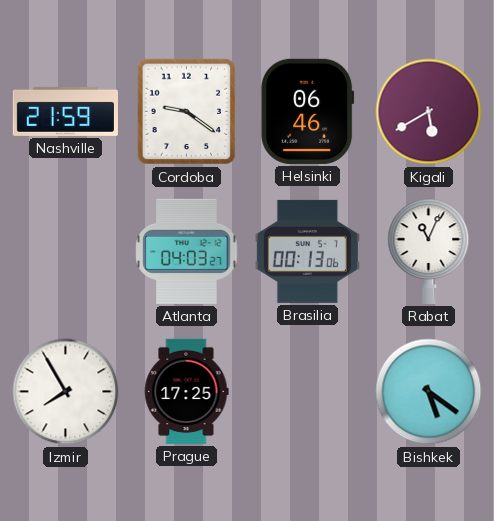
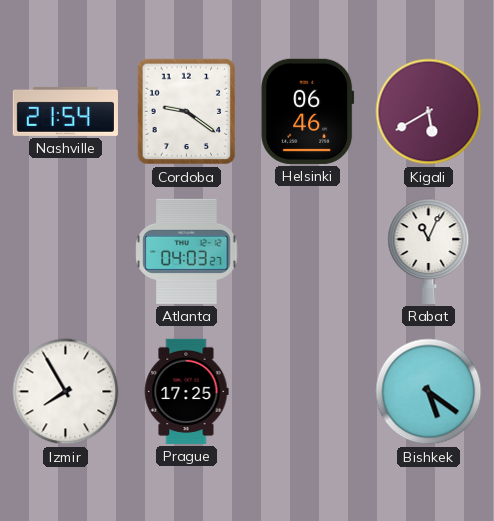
Nashville: 21:59 -> 21:54 (65, 111)
Brasilia: 00:13 -> none (307, 251)
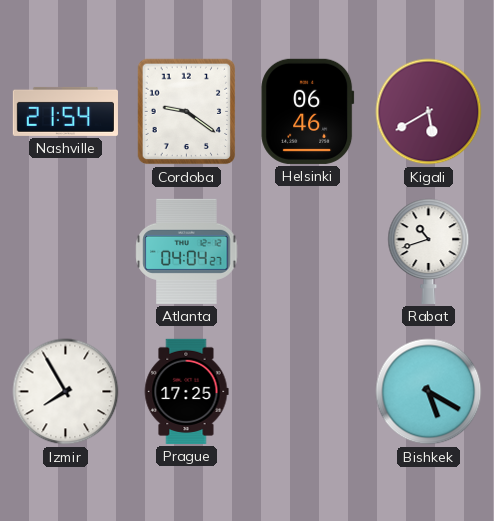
Atlanta: 04:03 -> 04:04 (187, 251)
Rabat: 11:04 -> 10:42 (429, 251)
Bishkek: 5:21 -> 5:20 (429, 392)
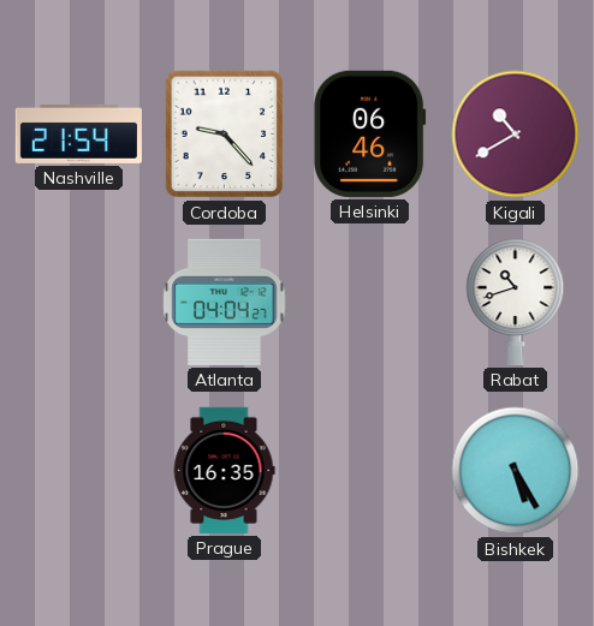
Cordoba: 9:21 -> 9:23 (225, 135)
Kigali: 5:40 -> 10:40 (516, 135)
Izmir: 7:55 -> none (66, 392)
Prague: 17:25 -> 16:35 (224, 470)
Bishkek: 5:20 -> 5:25 (516, 471)
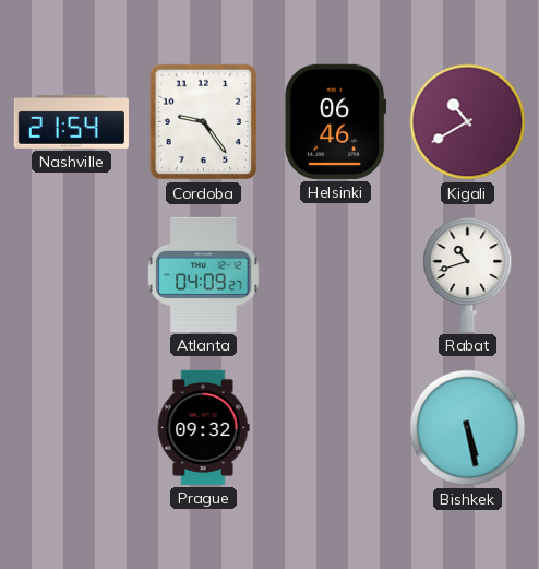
Cordoba: 9:23 -> 9:24 (204, 122)
Atlanta: 04:04 -> 04:09 (204, 274)
Prague: 16:35 -> 09:32 (203, 427)
Bishkek: 5:25 -> 5:28 (468, 428)
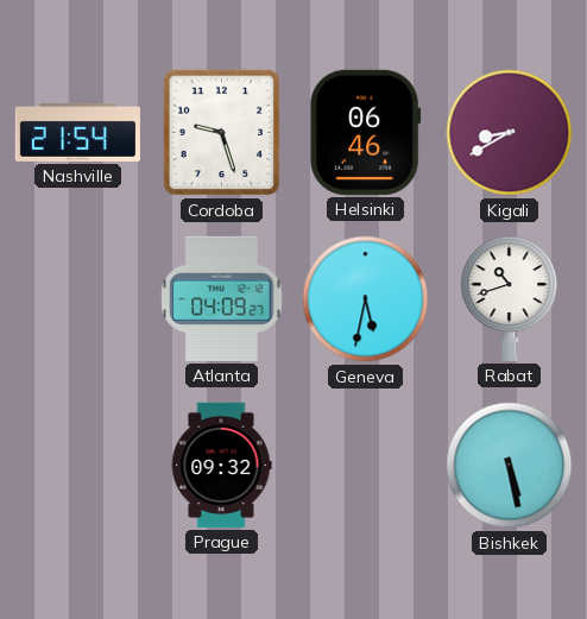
Cordoba: 9:24 -> 9:27 (222, 133)
Kigali: 10:40 -> 8:40 (510, 133)
Geneva: none -> 5:32 (366, 299)
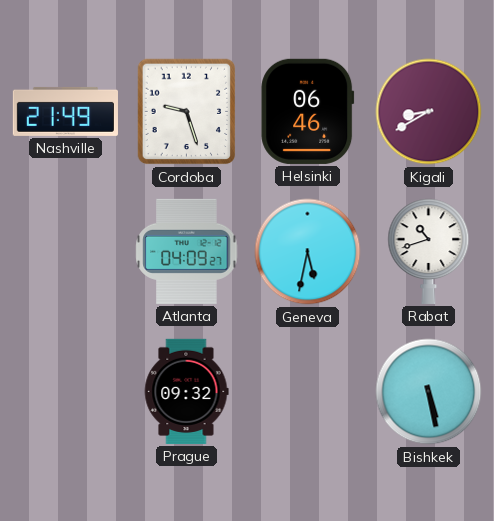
Nashville: 21:54 -> 21:49 (65, 111)
